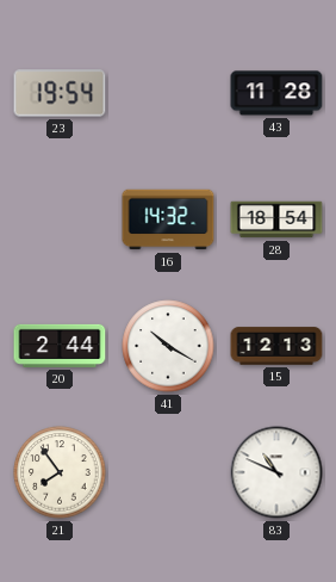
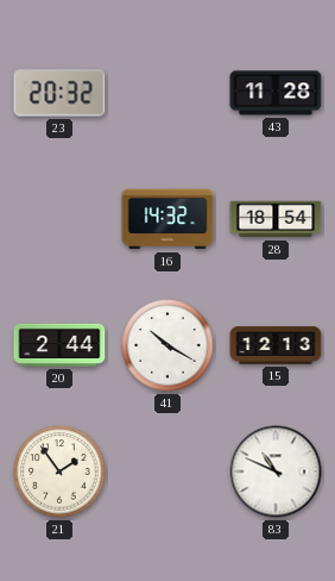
23: 19:54 -> 20:32 (59, 93)
21: 7:54 -> 1:54 (59, 471)
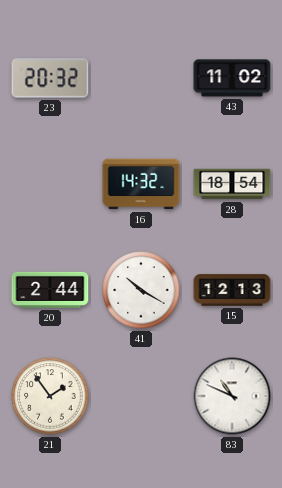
43: 11:28 -> 11:02 (232, 78)
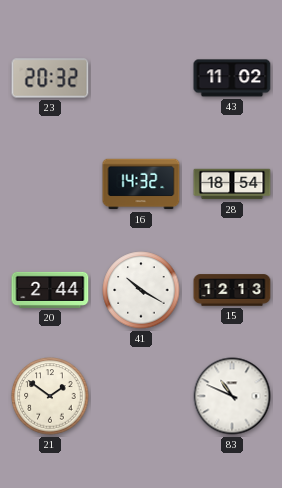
21: 1:54 -> 1:51 (50, 396)
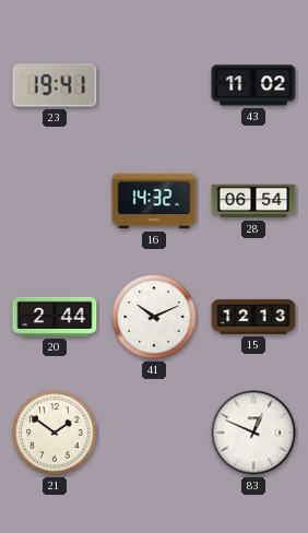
23: 20:32 -> 19:41 (55, 85)
28: 18:54 -> 06:54 (253, 201)
41: 10:20 -> 10:11 (154, 317)
83: 10:49 -> 12:49 (253, 433)
